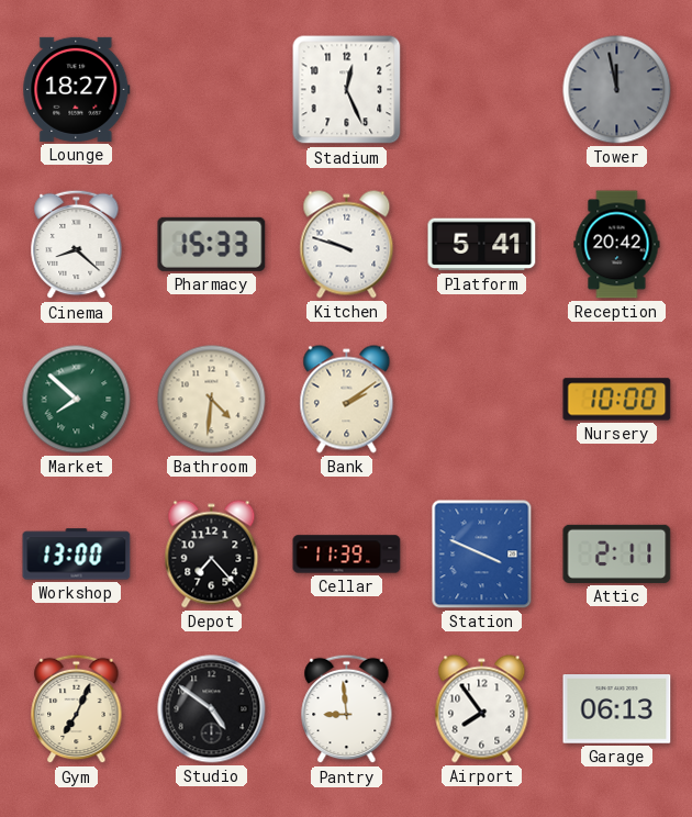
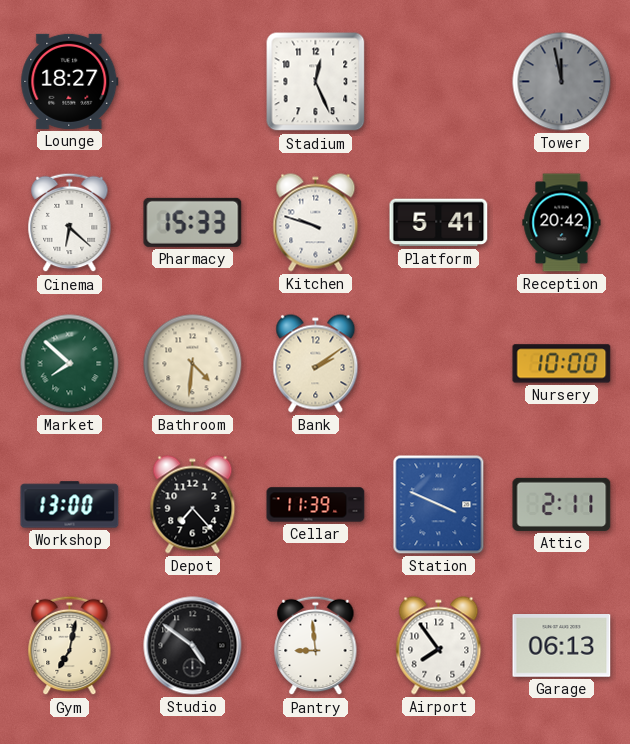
Cinema: 8:22 -> 6:22 (70, 223)
Gym: 7:04 -> 7:02 (70, 646)
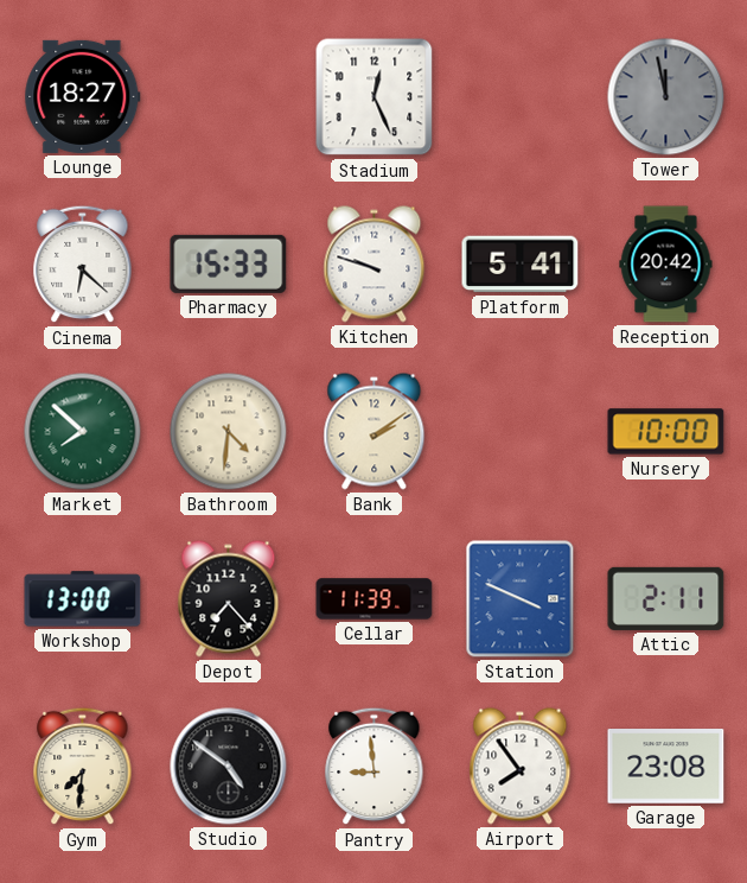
Gym: 7:02 -> 7:31 (83, 767)
Garage: 06:13 -> 23:08 (666, 767)
